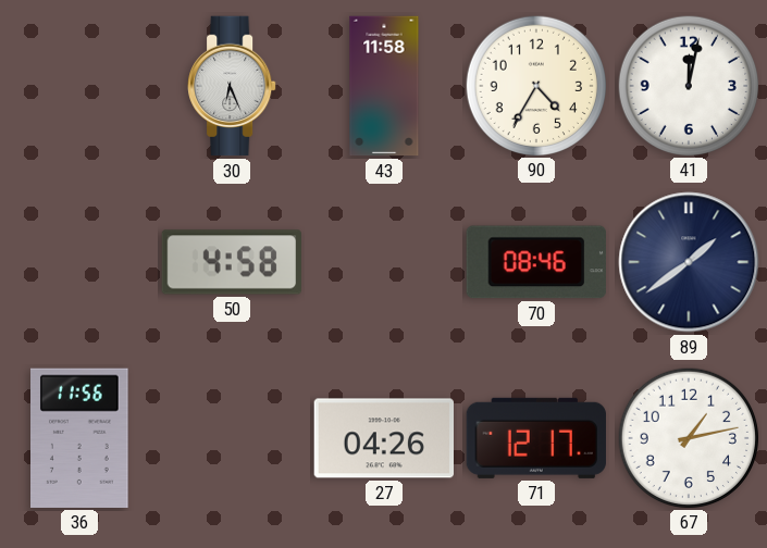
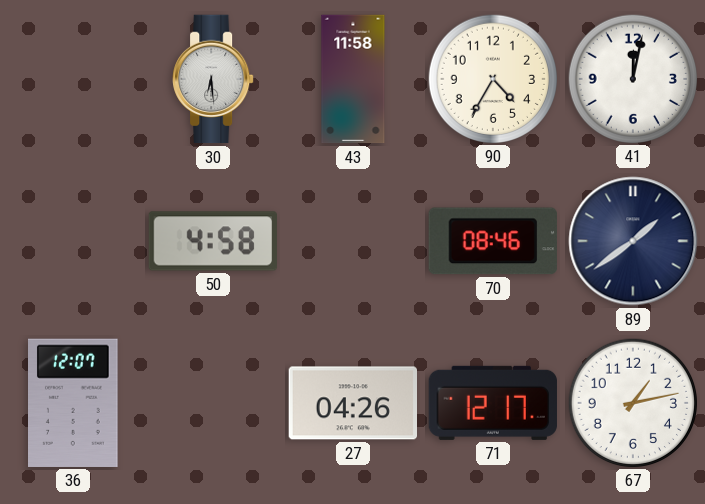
30: 6:26 -> 6:29 (213, 79)
36: 11:56 -> 12:07 (74, 403)
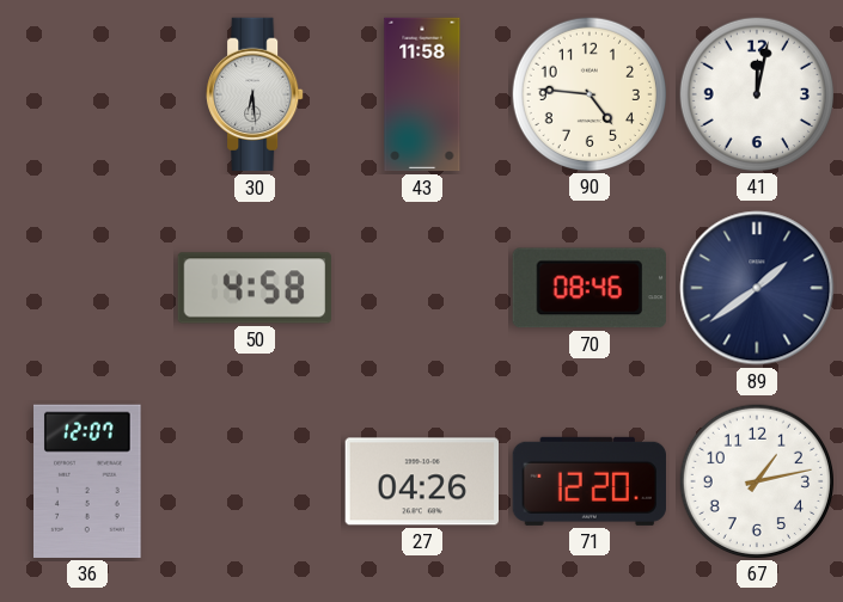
90: 4:35 -> 4:46 (588, 93)
71: 12:17 -> 12:20 (588, 481)
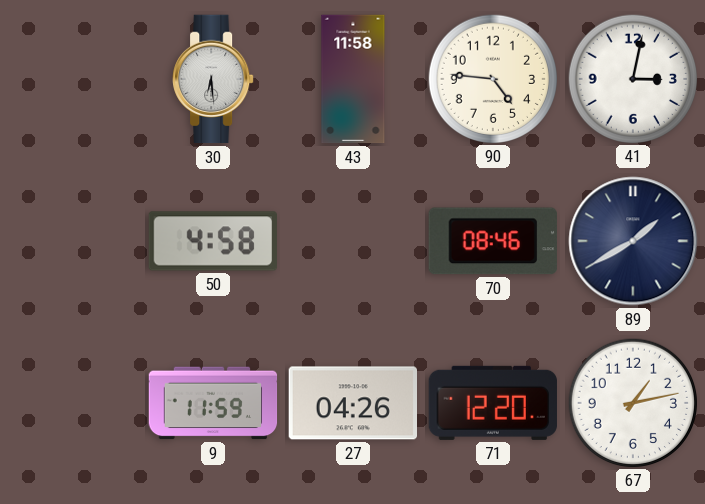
41: 12:02 -> 3:02 (632, 78)
89: 1:39 -> 1:40 (633, 241)
36: 12:07 -> none (88, 481)
9: none -> 11:59 (213, 403)
